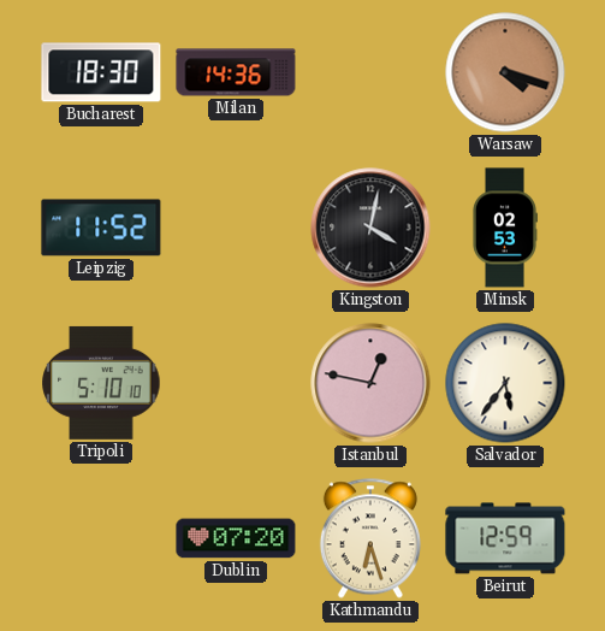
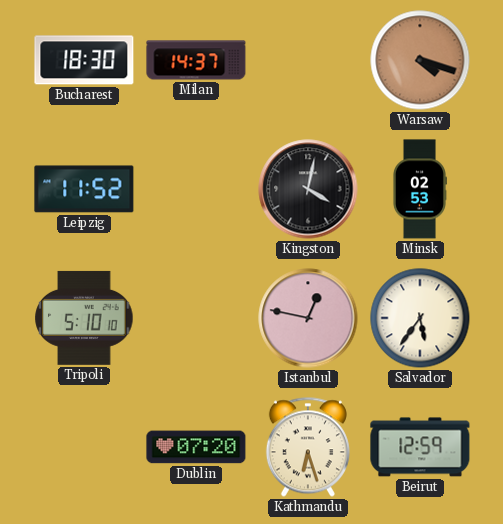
Milan: 14:36 -> 14:37 (196, 60)
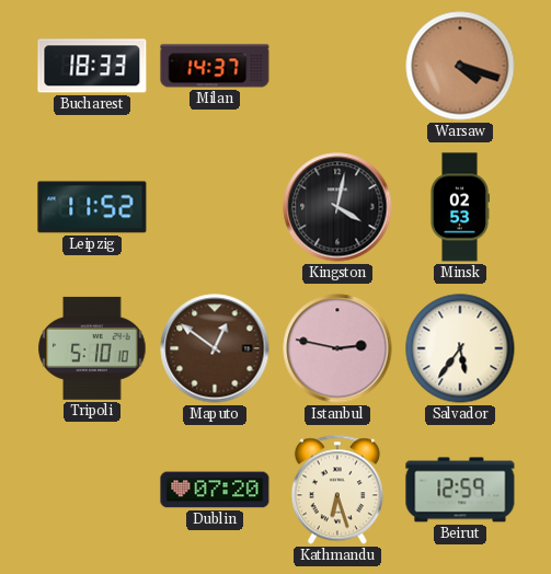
Bucharest: 18:30 -> 18:33 (92, 66)
Maputo: none -> 12:51 (215, 348)
Istanbul: 12:47 -> 2:47 (337, 348)
